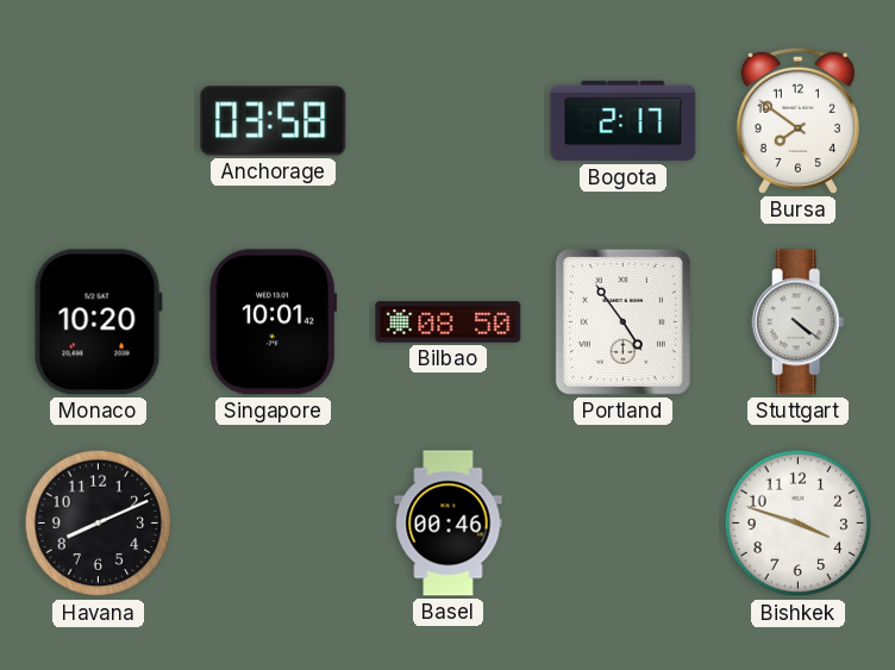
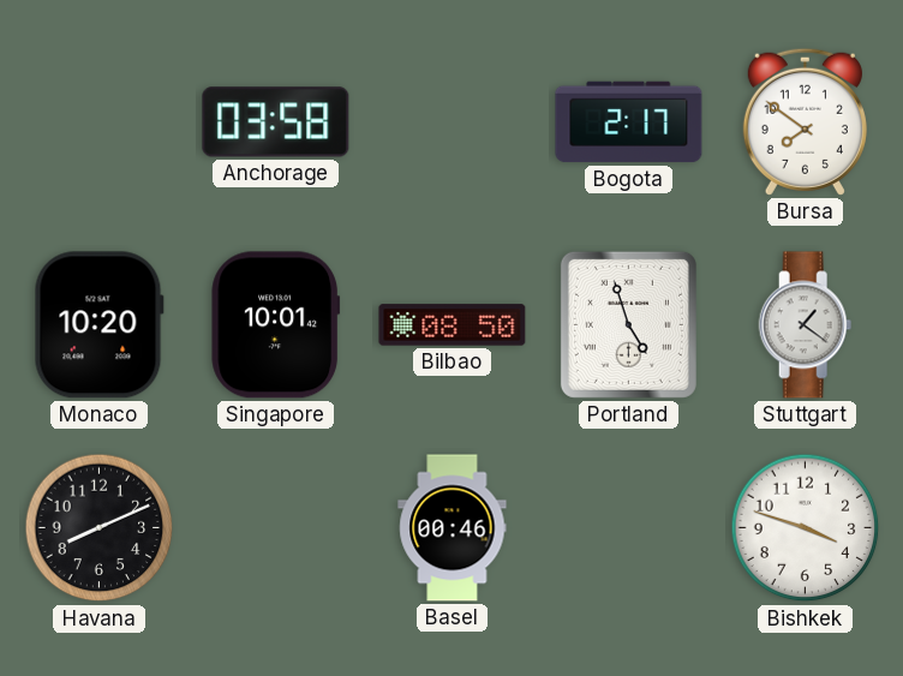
Portland: 4:54 -> 4:57 (628, 324)
Stuttgart: 4:21 -> 1:21 (806, 325)
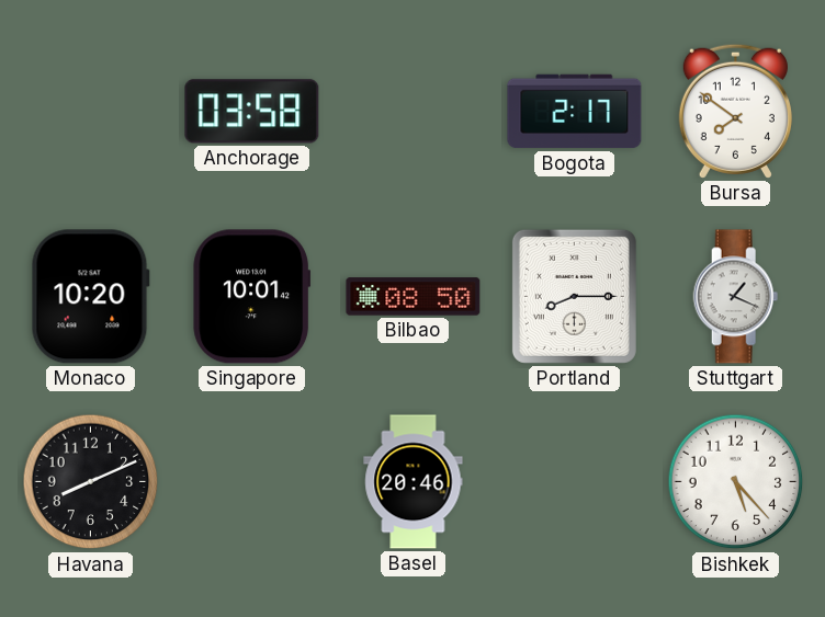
Portland: 4:57 -> 8:15 (574, 296)
Stuttgart: 1:21 -> 1:19 (736, 297)
Basel: 00:46 -> 20:46 (414, 482)
Bishkek: 3:48 -> 5:23 (736, 482)
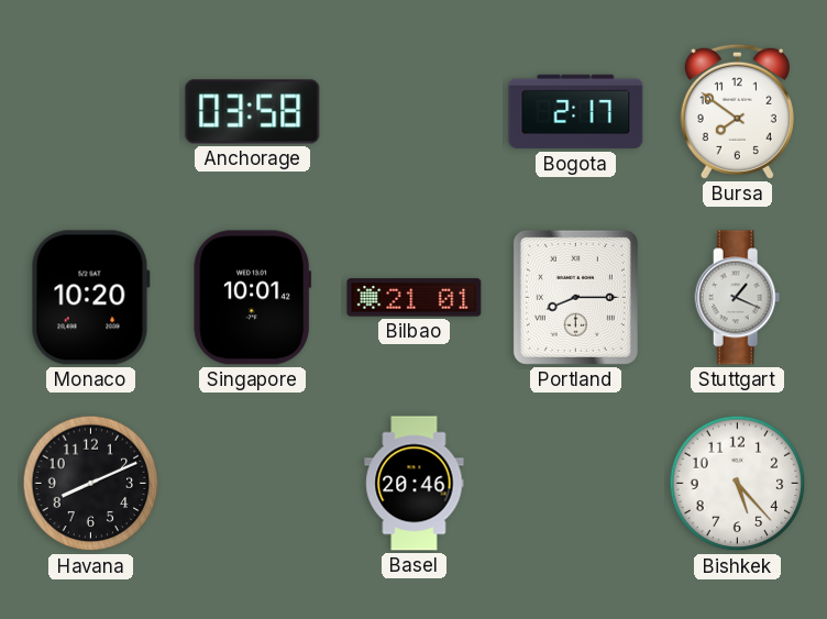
Bilbao: 08:50 -> 21:01 (415, 298)
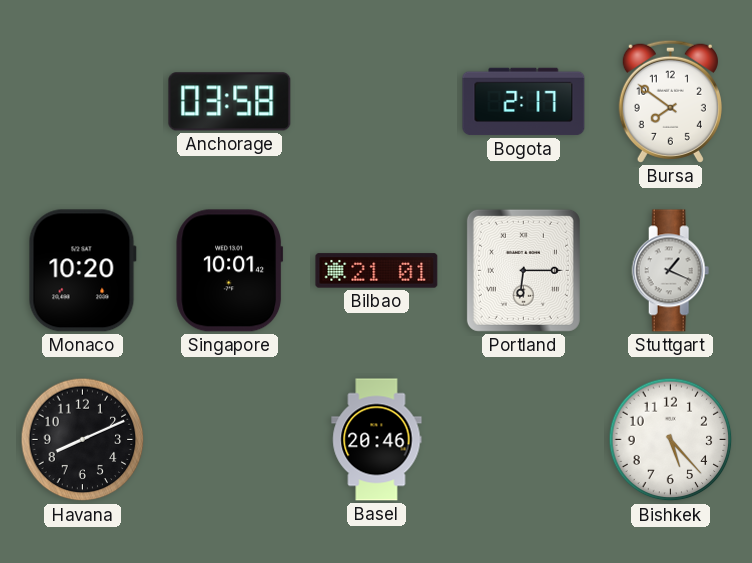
Portland: 8:15 -> 6:15 (523, 270)
